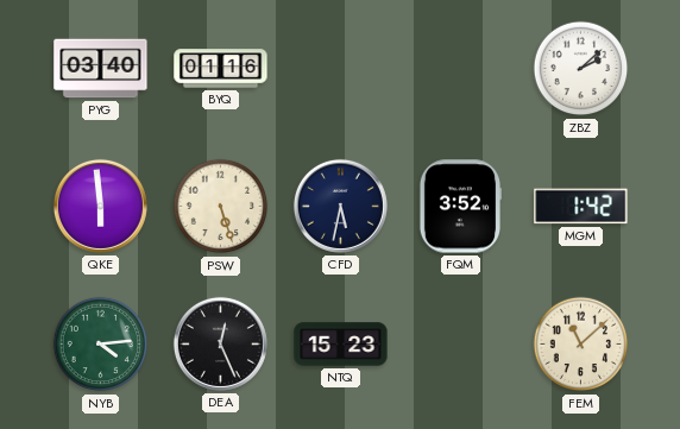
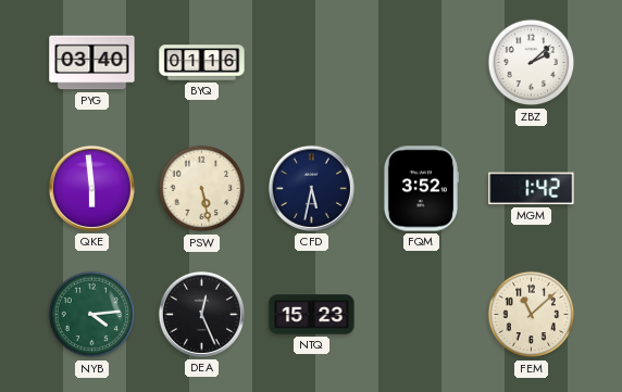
PSW: 5:27 -> 5:28 (202, 189)
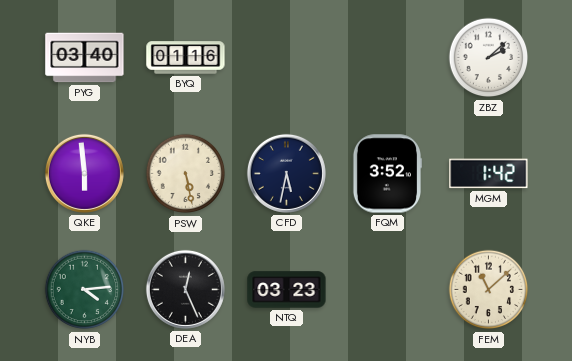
NTQ: 15:23 -> 03:23 (287, 290)
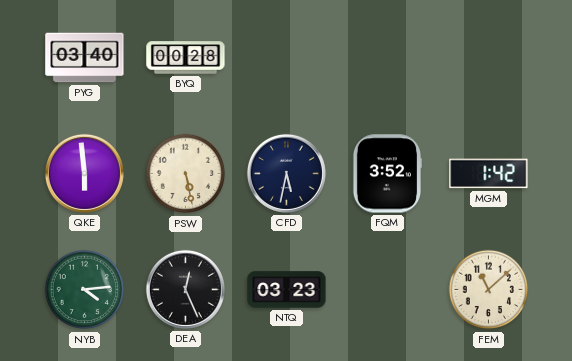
BYQ: 01:16 -> 00:28 (186, 58)
ZBZ: 2:08 -> none (489, 58)
